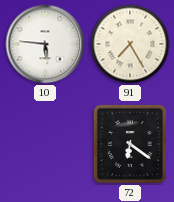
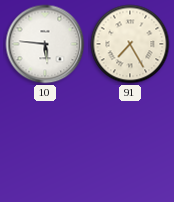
72: 6:21 -> none (130, 144)
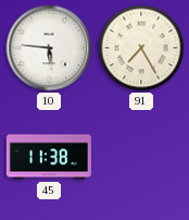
45: none -> 11:38 (49, 157)
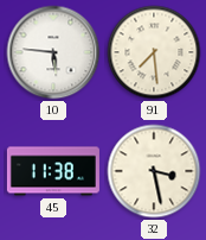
91: 7:25 -> 7:29 (154, 52)
32: none -> 3:28 (154, 171)
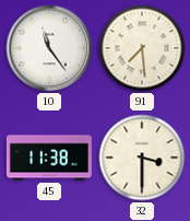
10: 5:46 -> 11:24 (49, 48)
32: 3:28 -> 3:30 (142, 158)
